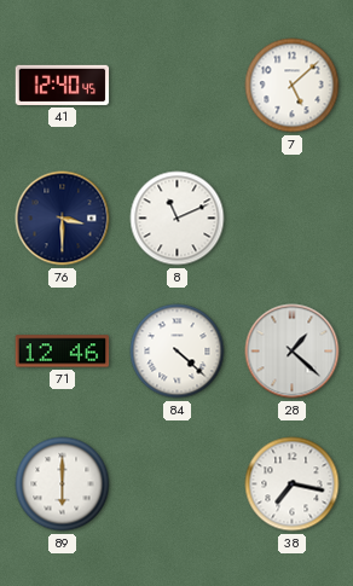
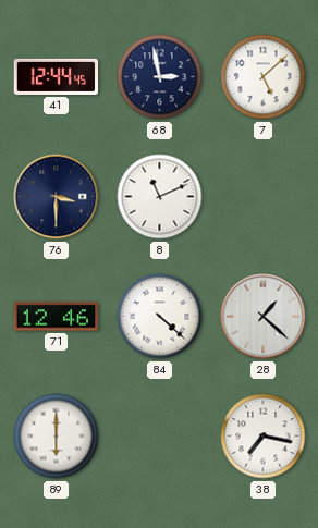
41: 12:40 -> 12:44 (57, 76)
68: none -> 2:58 (160, 77)
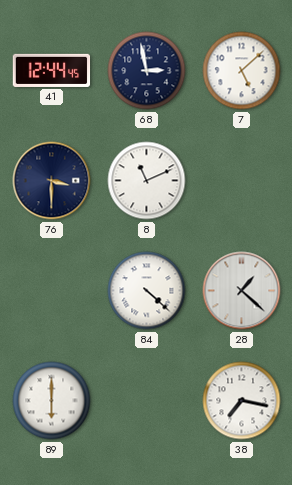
71: 12:46 -> none (57, 317)
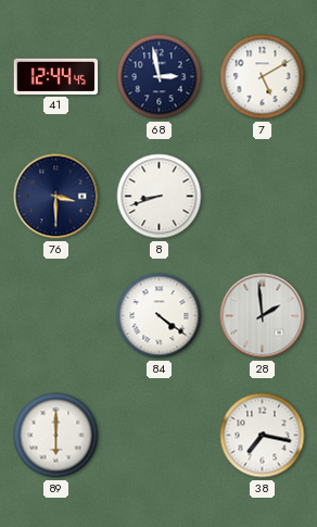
7: 5:08 -> 5:10 (263, 77)
8: 11:11 -> 8:42 (160, 197)
84: 4:22 -> 4:21 (160, 316)
28: 1:22 -> 1:59 (263, 316)
